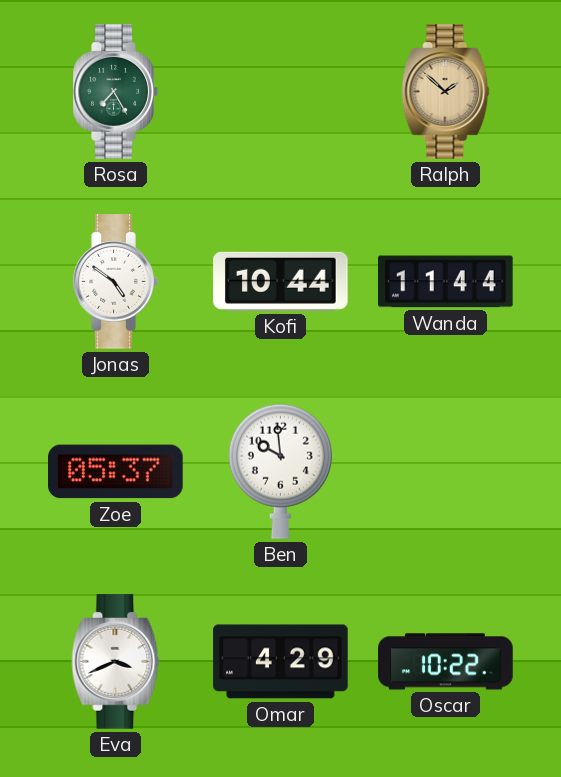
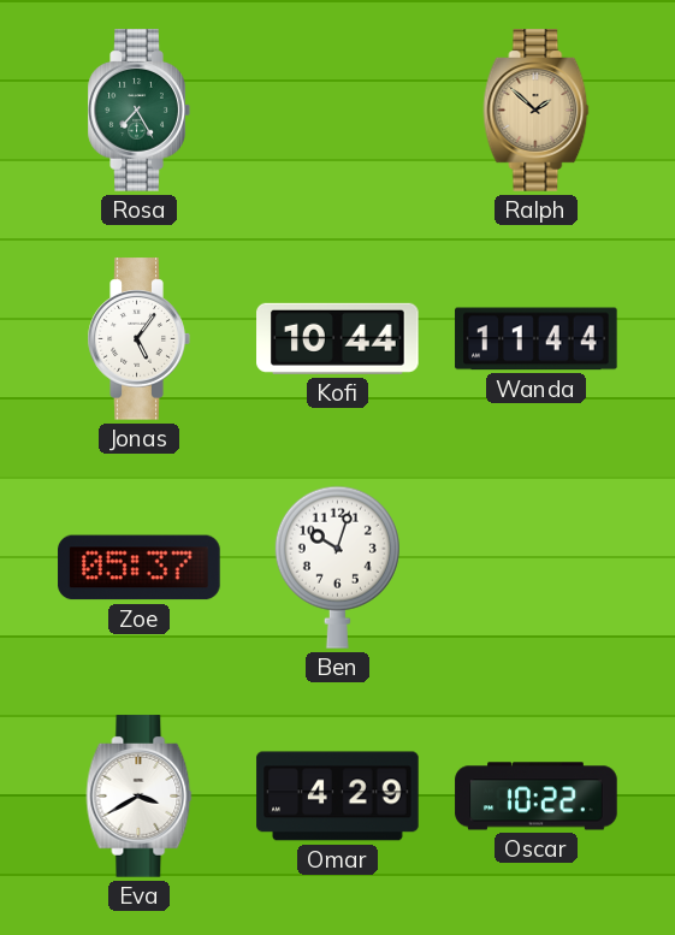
Jonas: 4:51 -> 5:06 (138, 339)
Ben: 9:59 -> 10:03 (337, 567)
Eva: 3:41 -> 3:40 (140, 797)
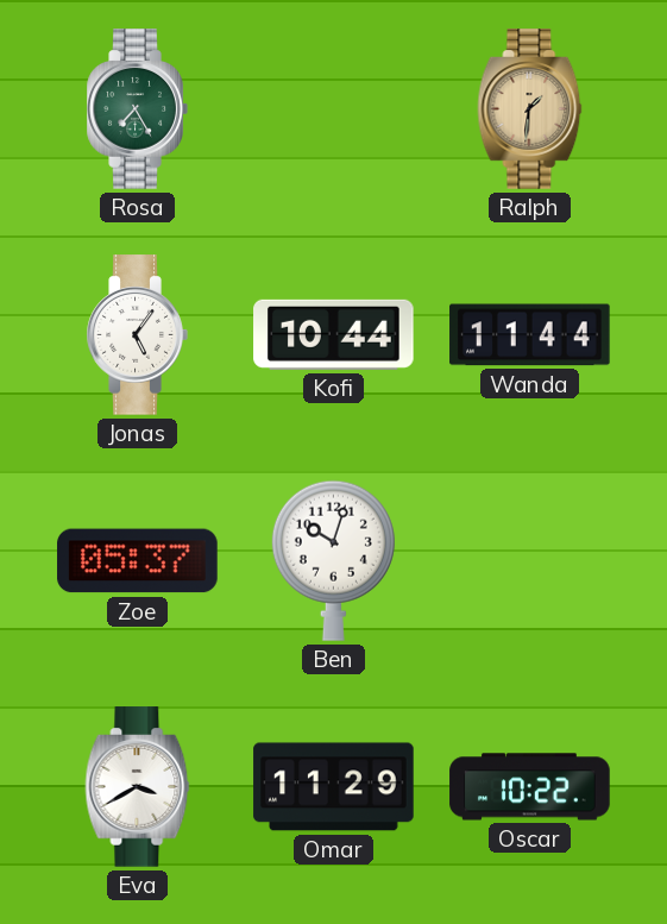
Ralph: 1:52 -> 1:31 (530, 109)
Omar: 4:29 -> 11:29 (334, 787)
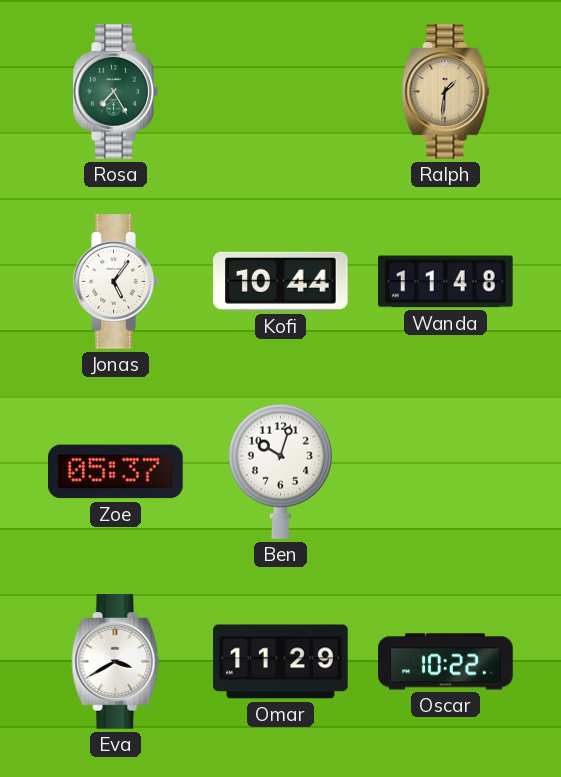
Wanda: 11:44 -> 11:48 (446, 282)
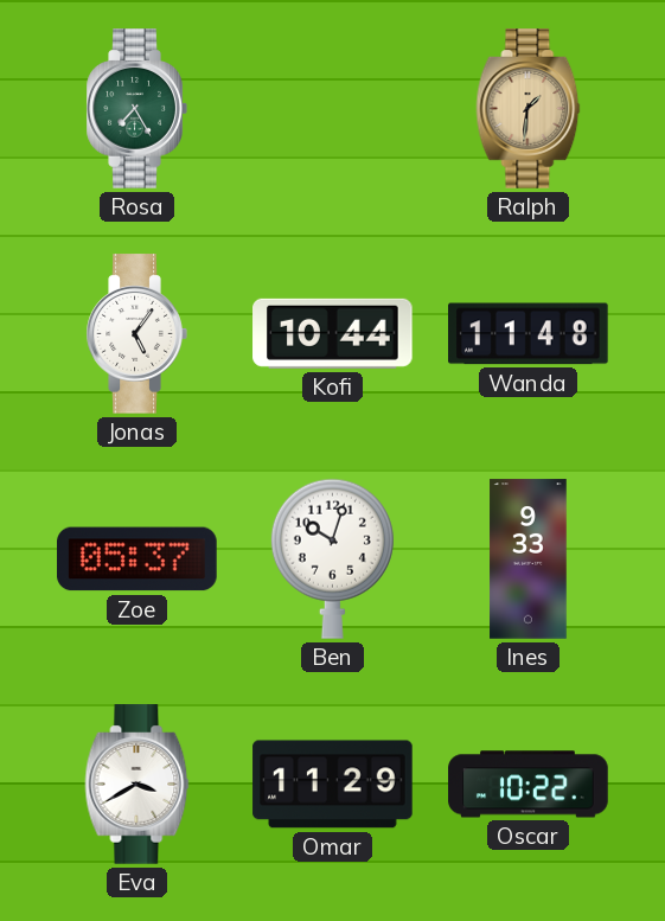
Ines: none -> 9:33 (529, 559)
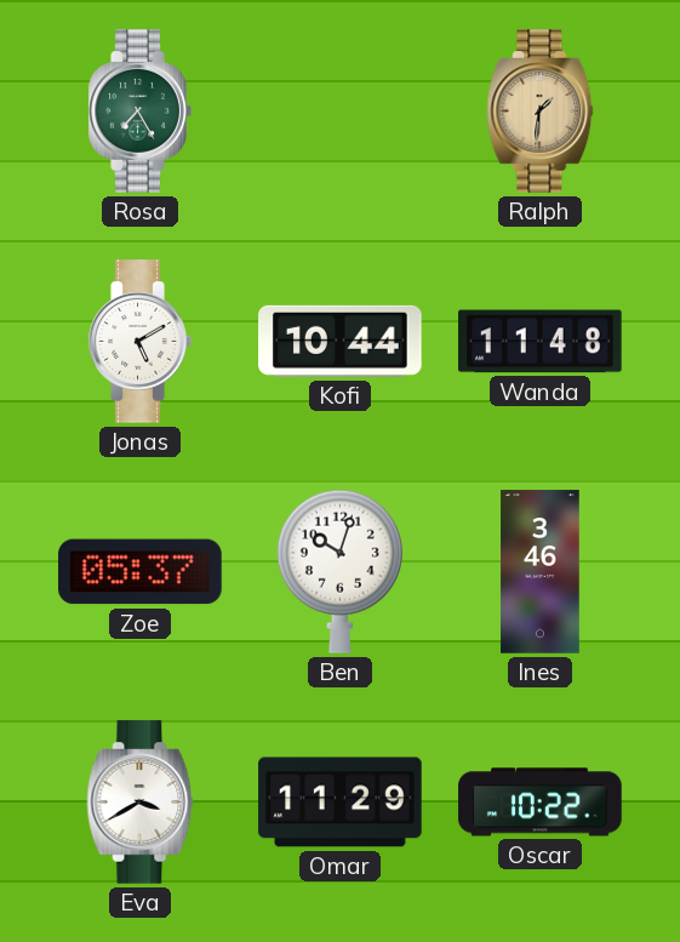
Jonas: 5:06 -> 5:10 (139, 342)
Ines: 9:33 -> 3:46 (541, 572)
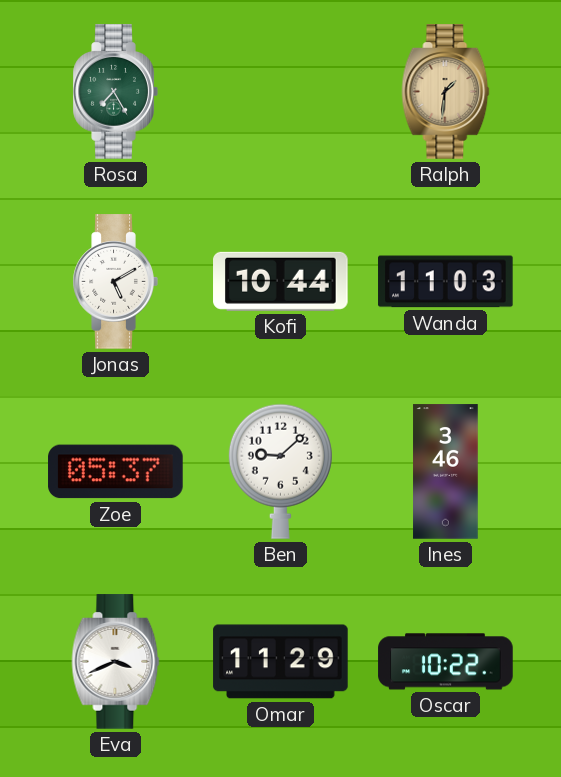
Wanda: 11:48 -> 11:03 (446, 282)
Ben: 10:03 -> 9:08 (280, 471)
Eva: 3:40 -> 3:41 (116, 662)
